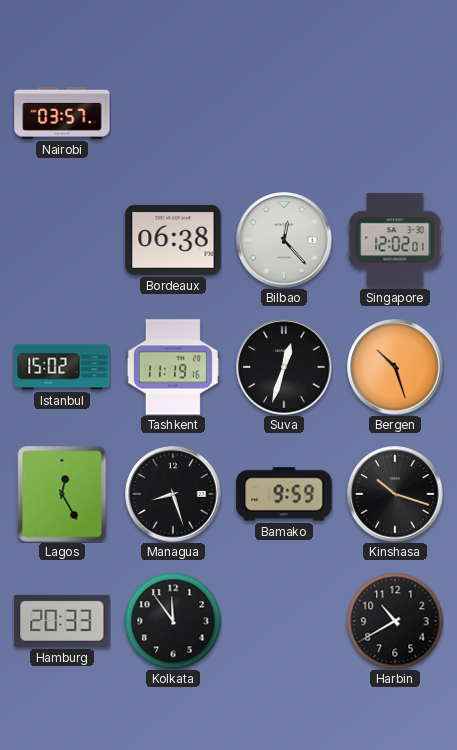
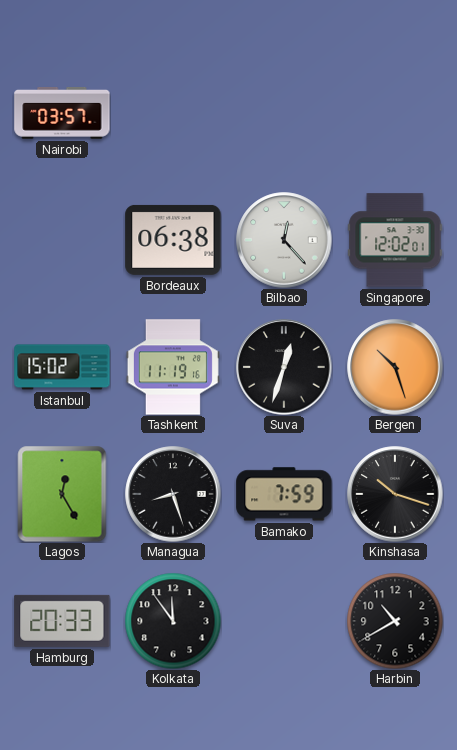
Bamako: 9:59 -> 7:59 (284, 494)
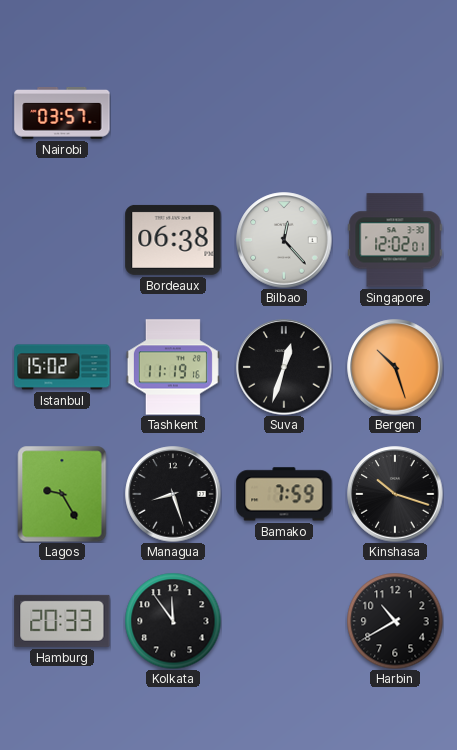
Lagos: 12:25 -> 9:25 (62, 494)
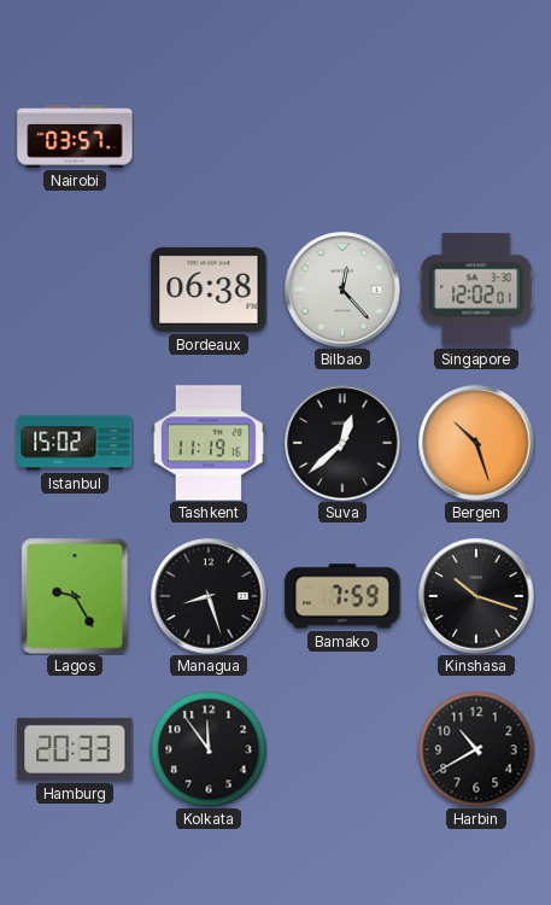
Suva: 12:33 -> 12:38 (342, 443)
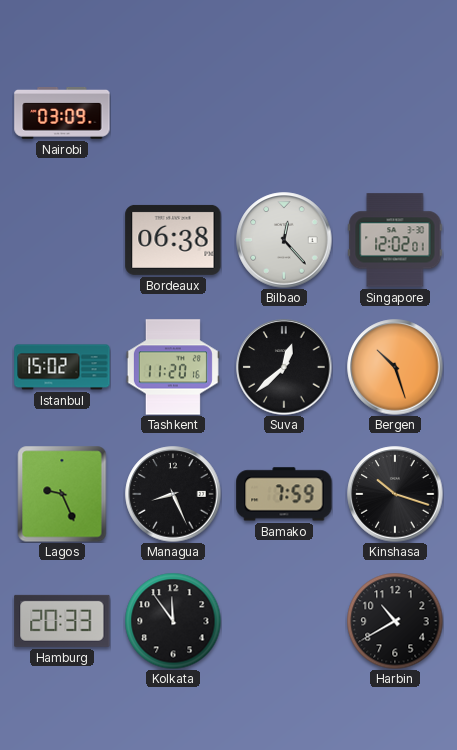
Nairobi: 03:57 -> 03:09 (62, 114)
Tashkent: 11:19 -> 11:20 (173, 367)
Lagos: 9:25 -> 9:26 (62, 494)
Managua: 8:27 -> 8:26 (173, 494)
